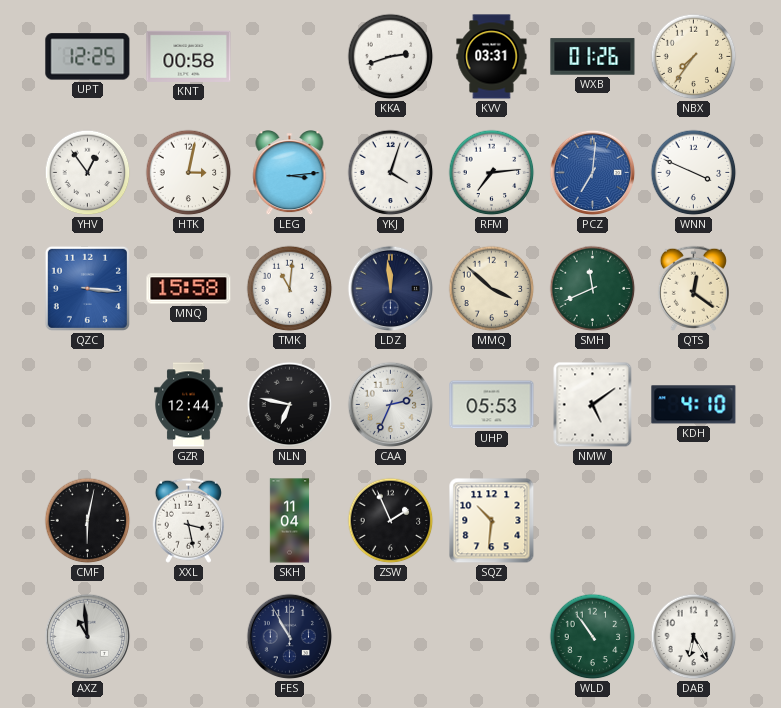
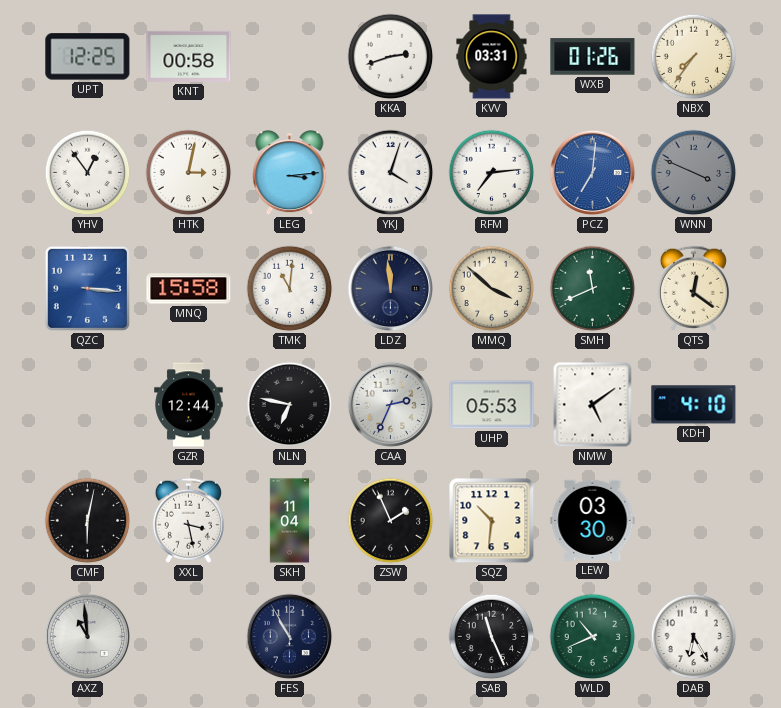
WNN dial: white -> grey (694, 173)
LEW: none -> 03:30 (593, 520)
SAB: none -> 11:26 (492, 637)
WLD: 10:54 -> 10:41 (593, 637)
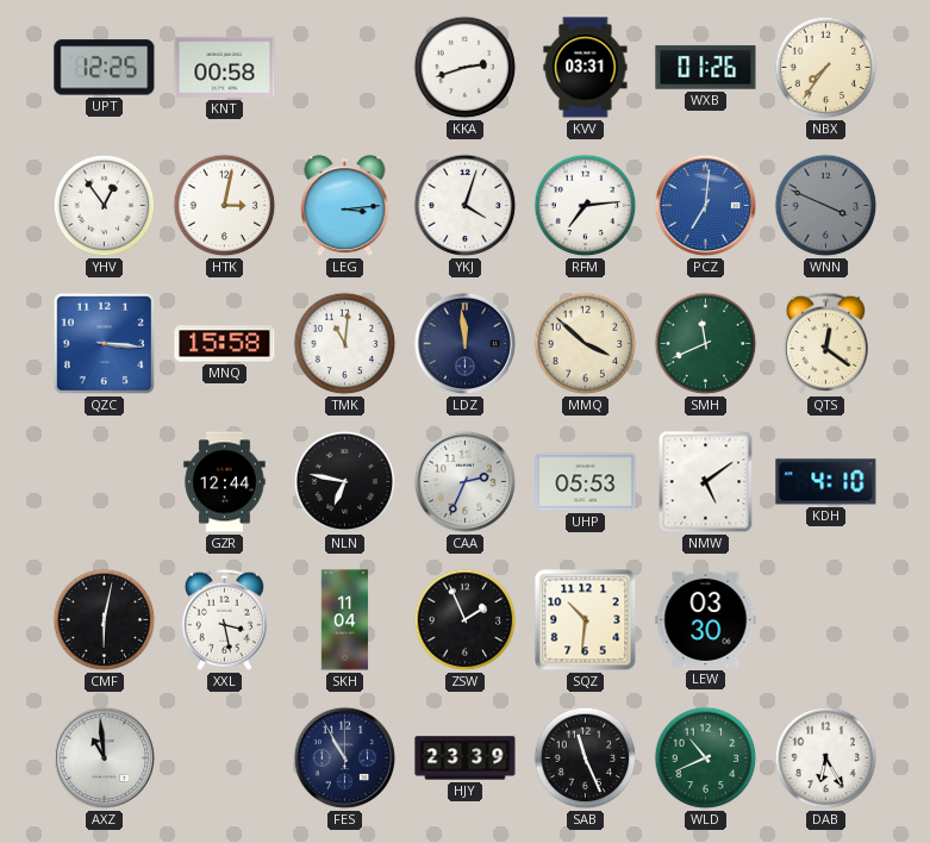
HJY: none -> 23:39 (466, 758)
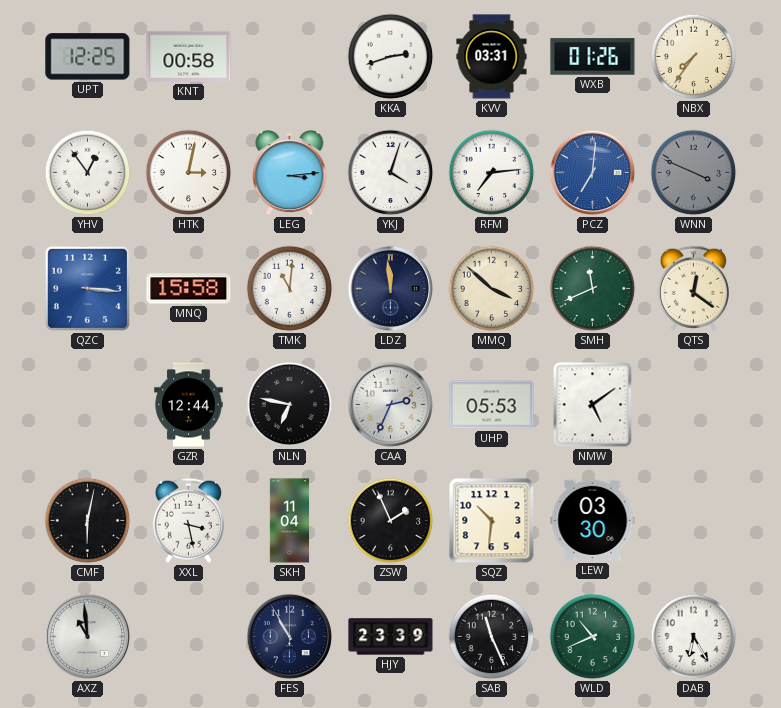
KDH: 4:10 -> none (826, 482)
